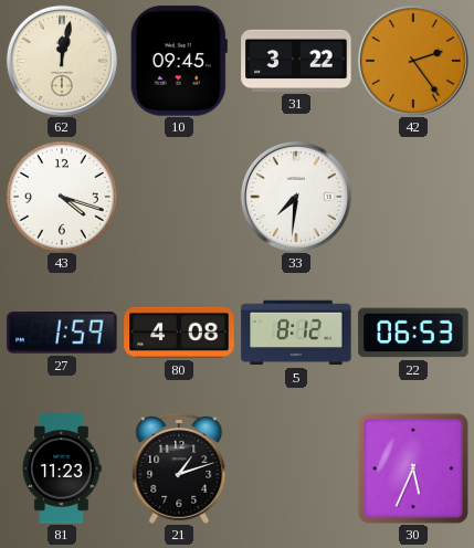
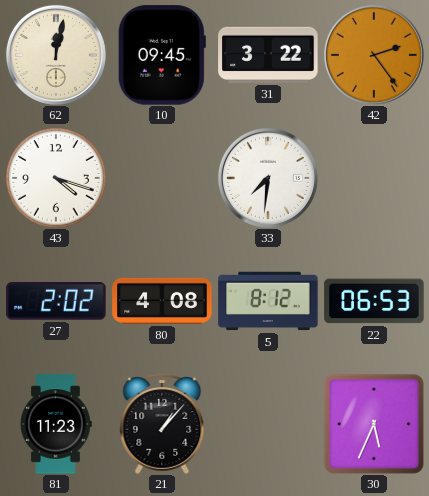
27: 1:59 -> 2:02 (56, 301)
21: 1:12 -> 1:07 (162, 424)
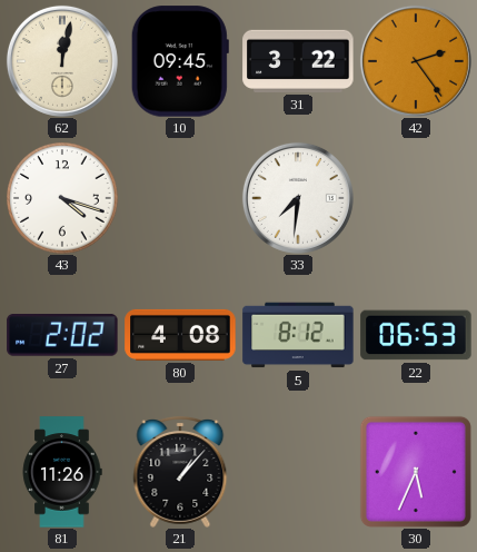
81: 11:23 -> 11:26 (62, 472)
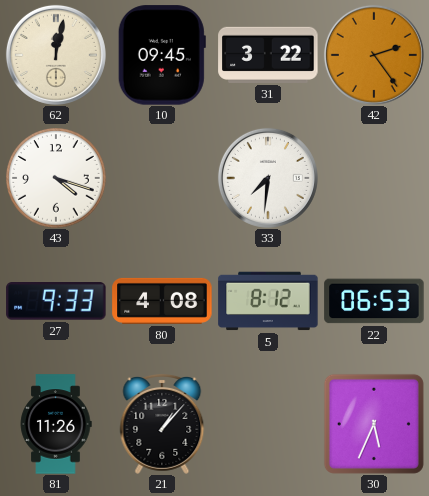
27: 2:02 -> 9:33 (56, 301)
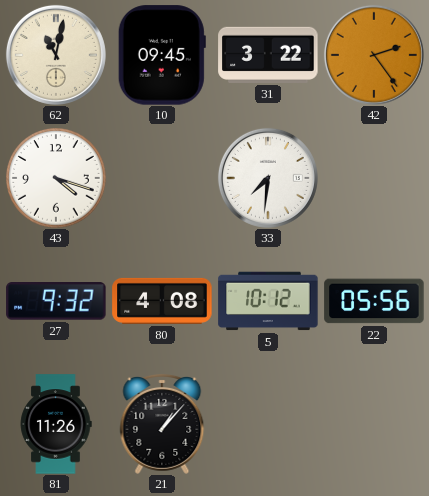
62: 12:02 -> 11:02 (56, 55)
27: 9:33 -> 9:32 (56, 301)
5: 8:12 -> 10:12 (268, 301)
22: 06:53 -> 05:56 (374, 301)
30: 5:34 -> none (374, 424)
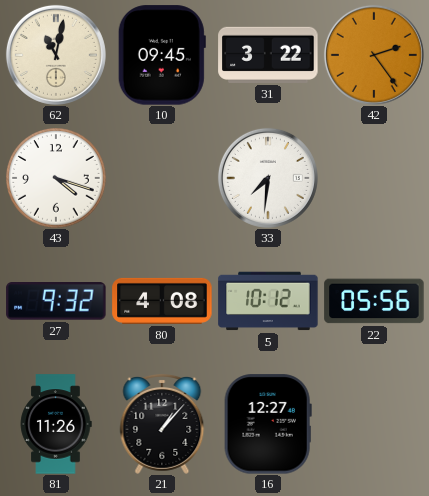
16: none -> 12:27 (268, 424)
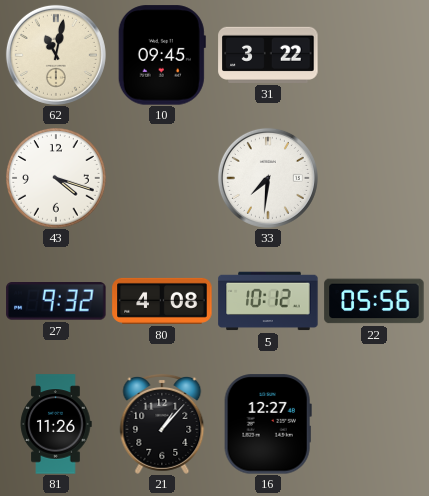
42: 2:24 -> none (374, 55)
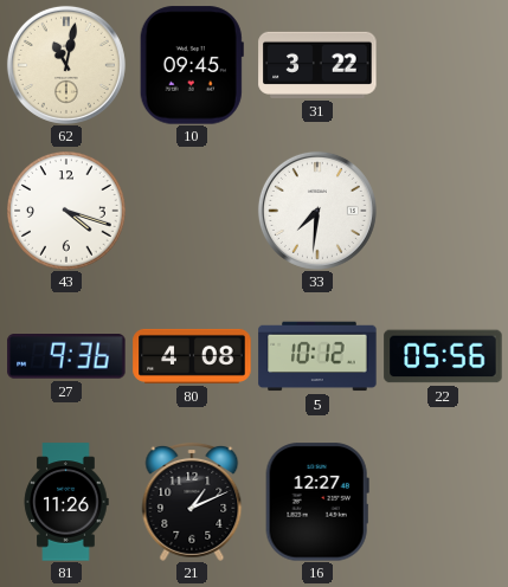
27: 9:32 -> 9:36 (66, 356)
21: 1:07 -> 1:11 (192, 502)
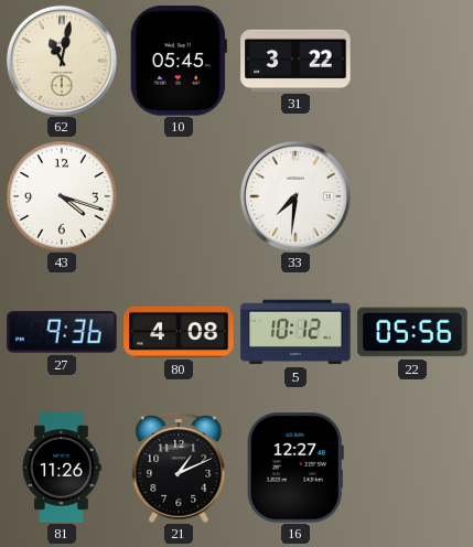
10: 09:45 -> 05:45 (179, 61)
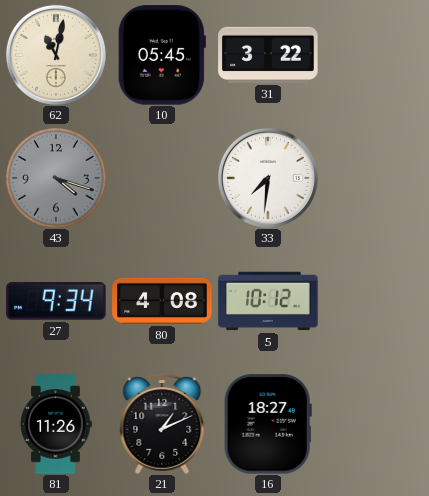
43 dial: white -> grey (56, 178)
27: 9:36 -> 9:34 (56, 301)
22: 05:56 -> none (412, 332)
16: 12:27 -> 18:27 (268, 424)
